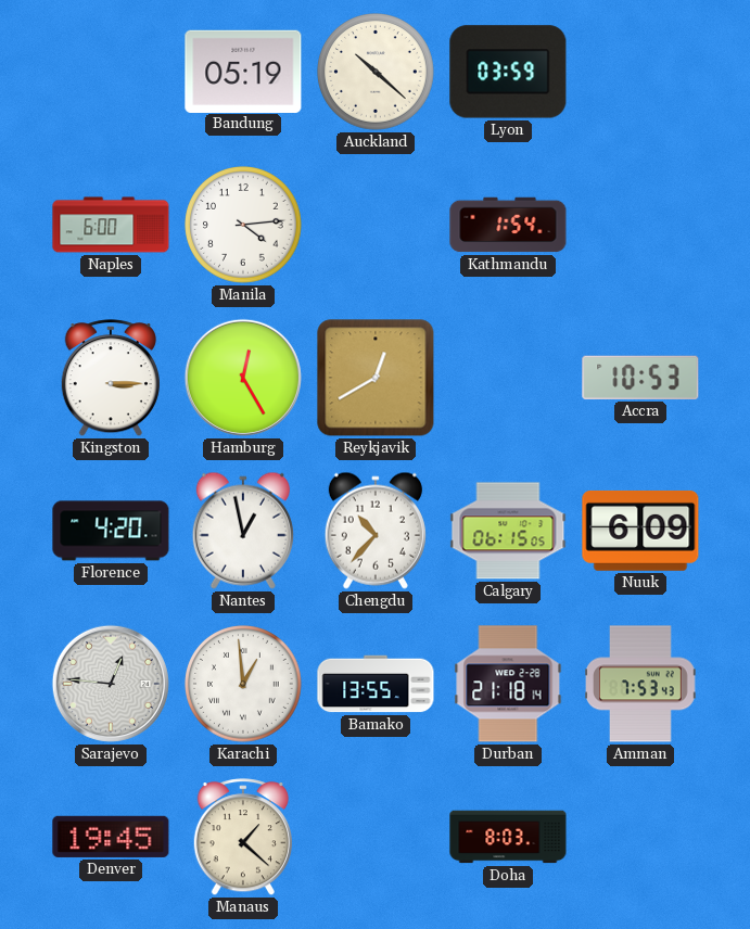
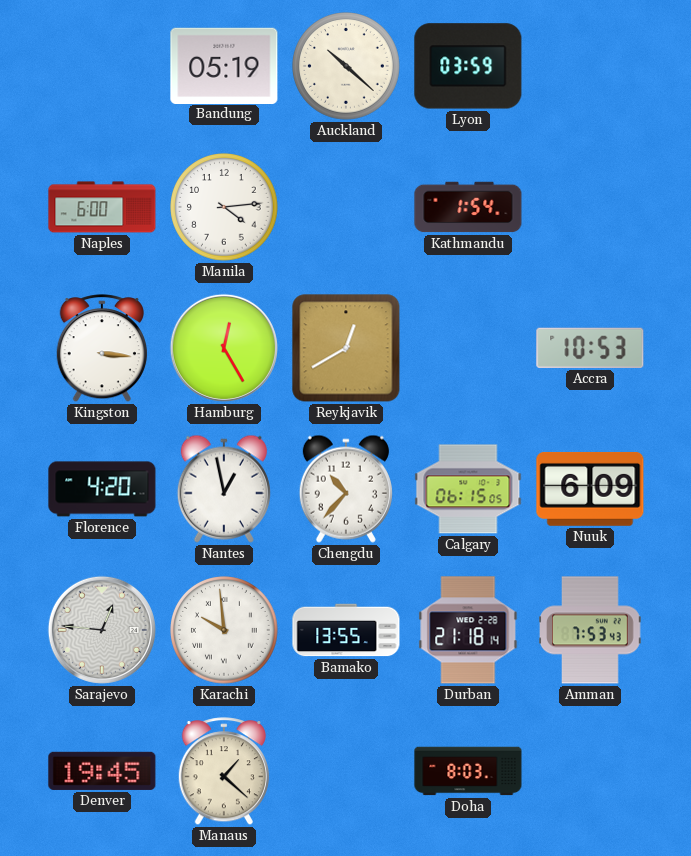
Kingston: 3:15 -> 3:16 (101, 349)
Karachi: 12:59 -> 9:59 (225, 631)
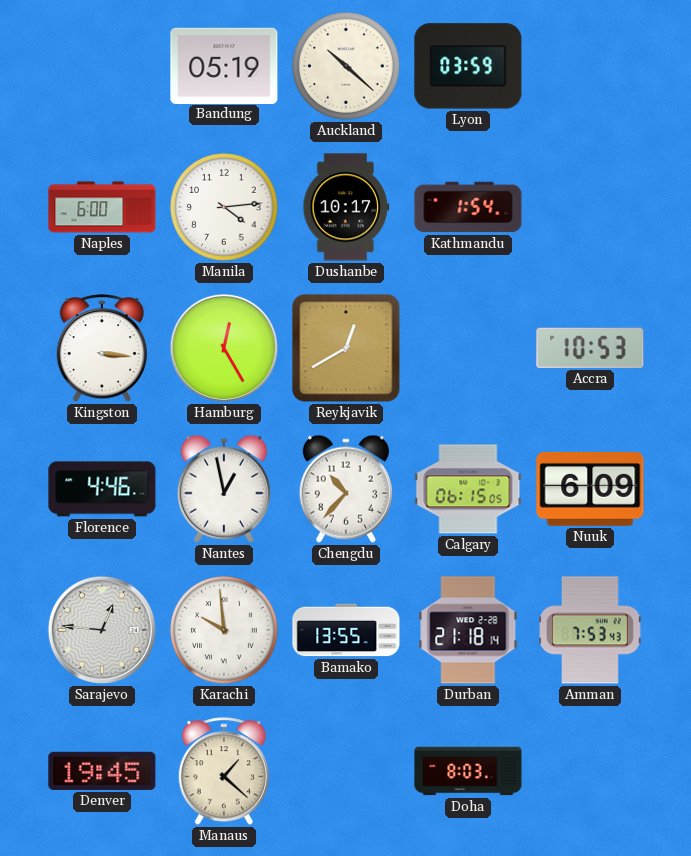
Dushanbe: none -> 10:17 (346, 207)
Florence: 4:20 -> 4:46 (102, 489)
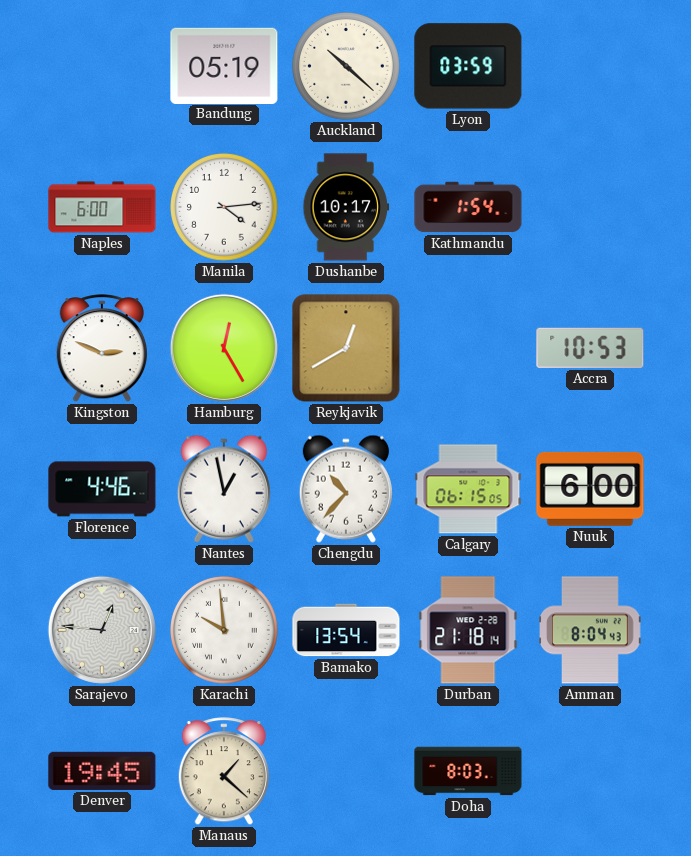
Kingston: 3:16 -> 2:49 (101, 349)
Nuuk: 6:09 -> 6:00 (590, 489)
Bamako: 13:55 -> 13:54 (346, 630)
Amman: 7:53 -> 8:04 (591, 630)
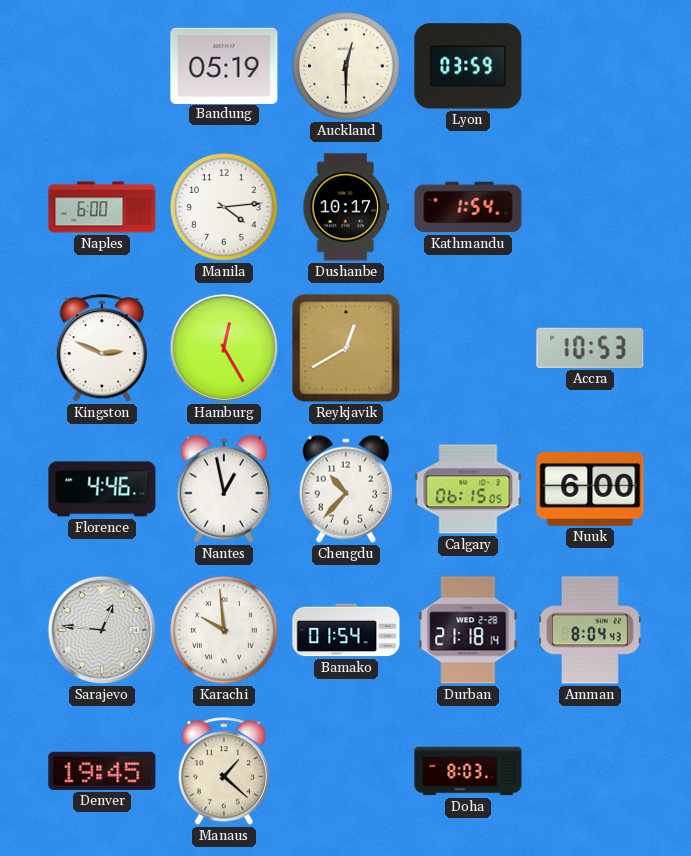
Auckland: 10:22 -> 12:30 (347, 67)
Bamako: 13:54 -> 01:54 (346, 630)
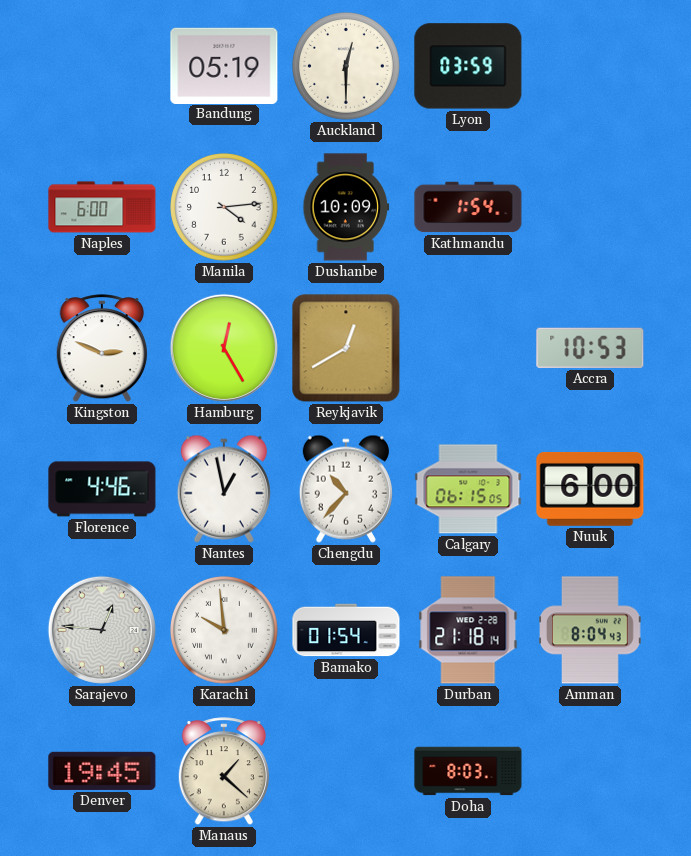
Dushanbe: 10:17 -> 10:09 (346, 207)
